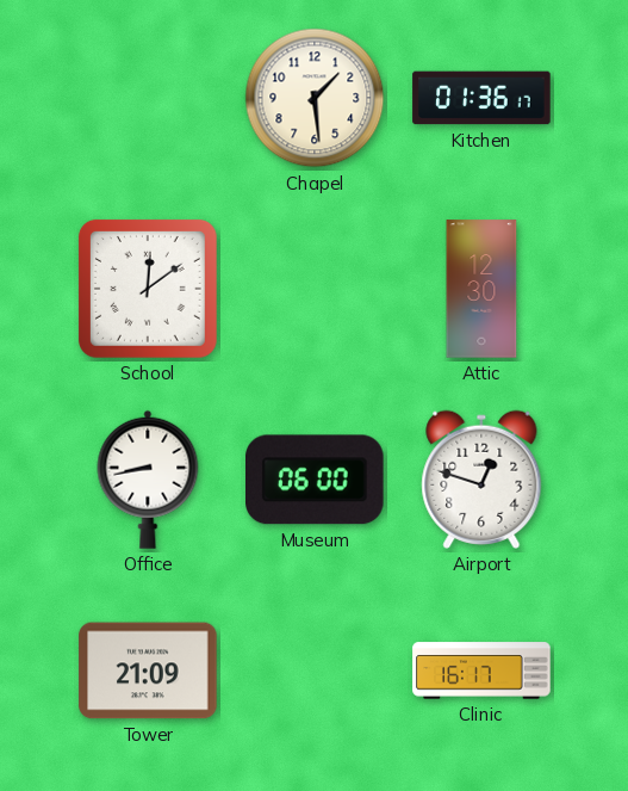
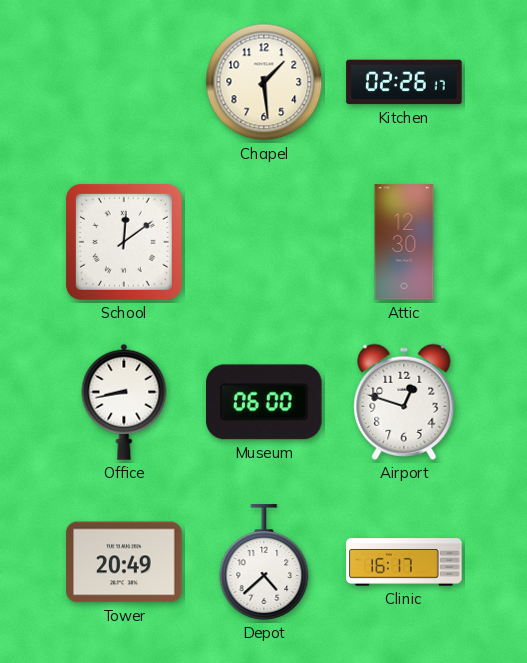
Kitchen: 01:36 -> 02:26 (404, 82)
Tower: 21:09 -> 20:49 (124, 562)
Depot: none -> 4:38 (264, 562)
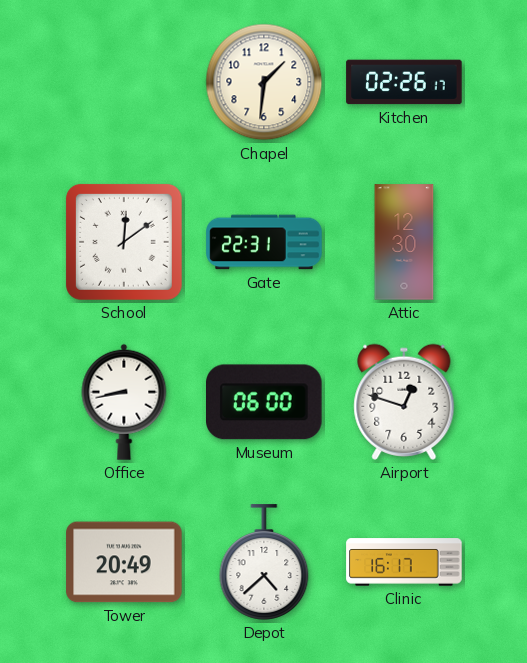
Chapel: 1:29 -> 1:31 (264, 82)
Gate: none -> 22:31 (264, 242)
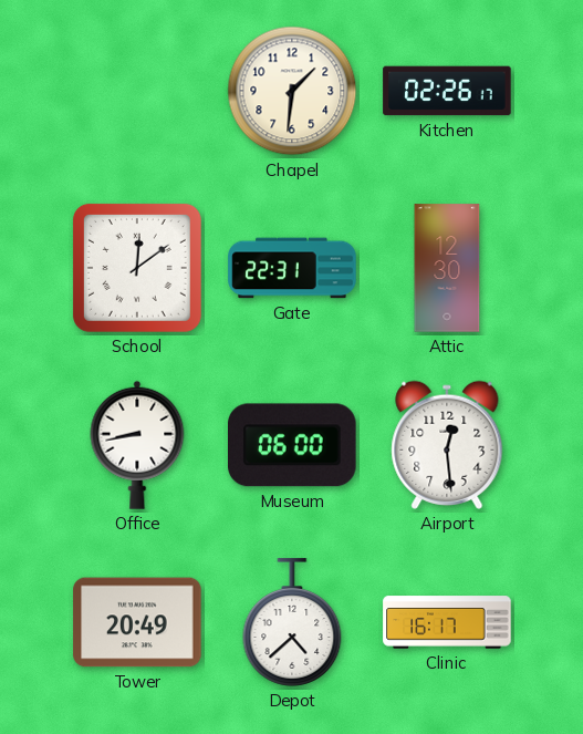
Airport: 12:48 -> 12:29 (447, 445)
